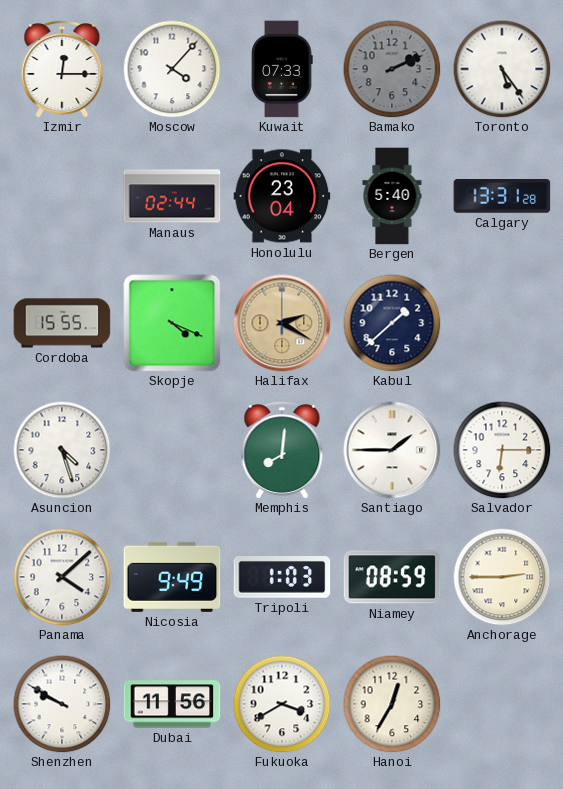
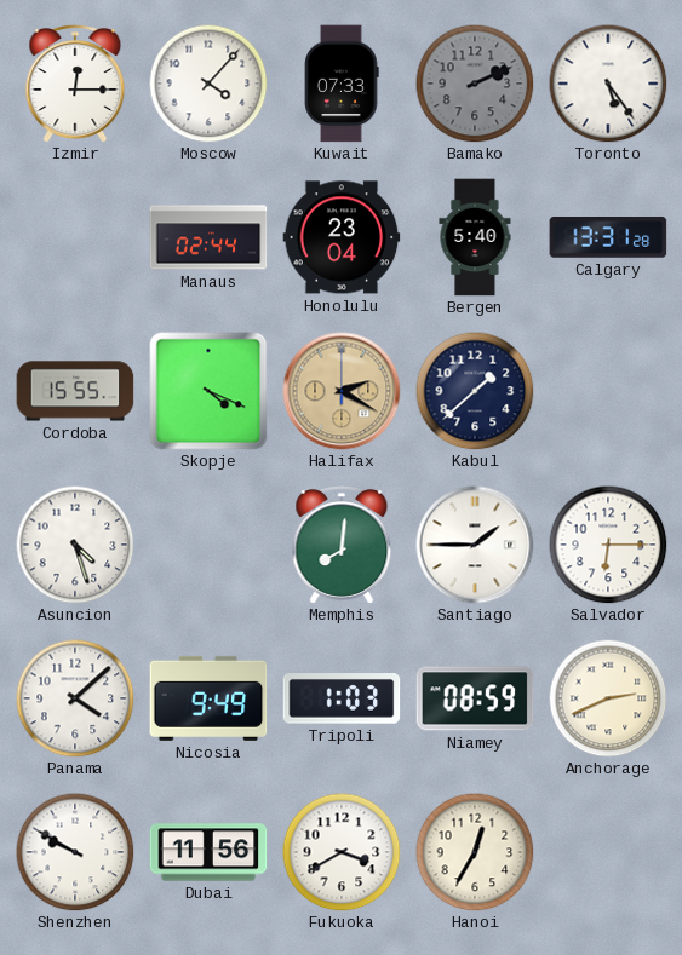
Anchorage: 2:45 -> 2:41 (608, 698)
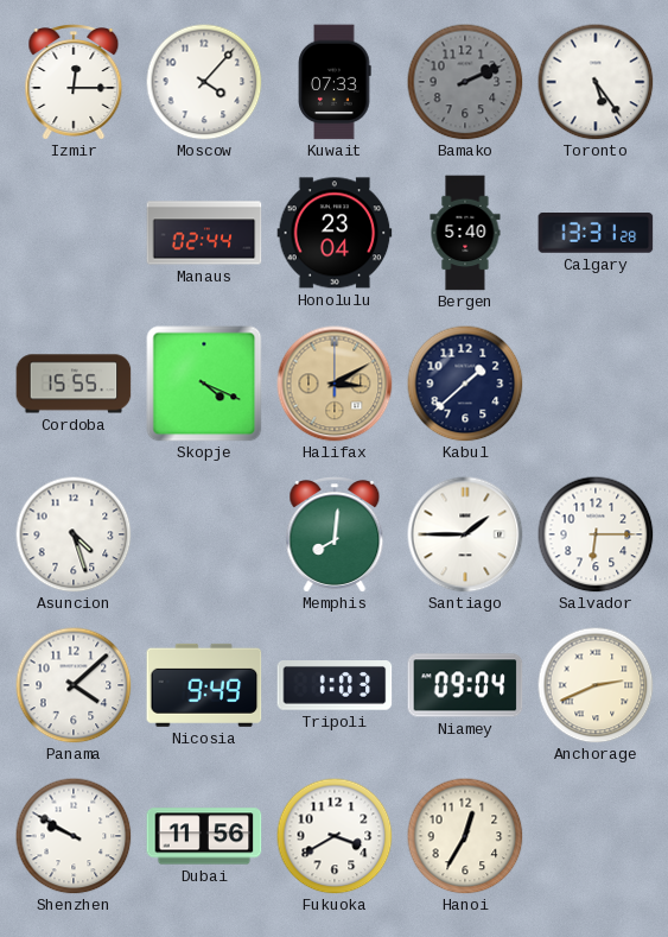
Halifax: 2:20 -> 3:10 (335, 384)
Niamey: 08:59 -> 09:04 (465, 685)
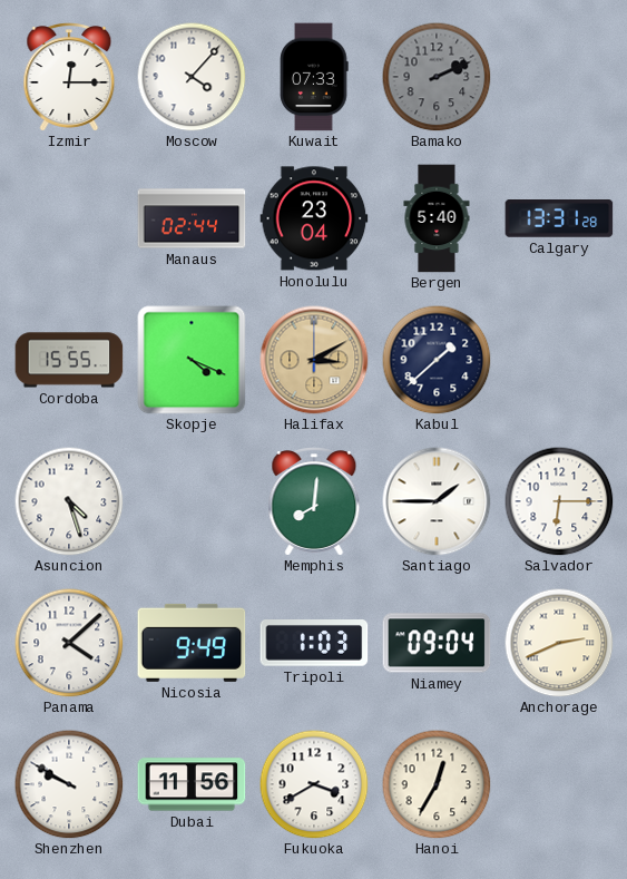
Toronto: 5:24 -> none (596, 82)
